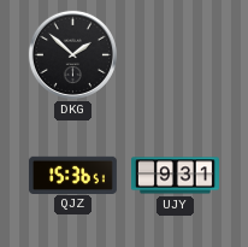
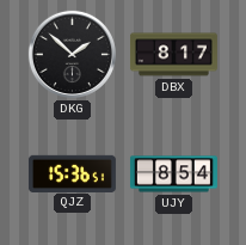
DBX: none -> 8:17 (173, 55)
UJY: 9:31 -> 8:54 (173, 174)
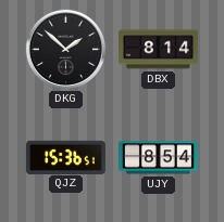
DBX: 8:17 -> 8:14 (158, 50)
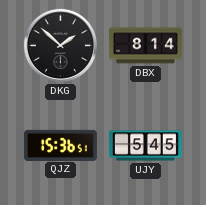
UJY: 8:54 -> 5:45 (145, 146)
